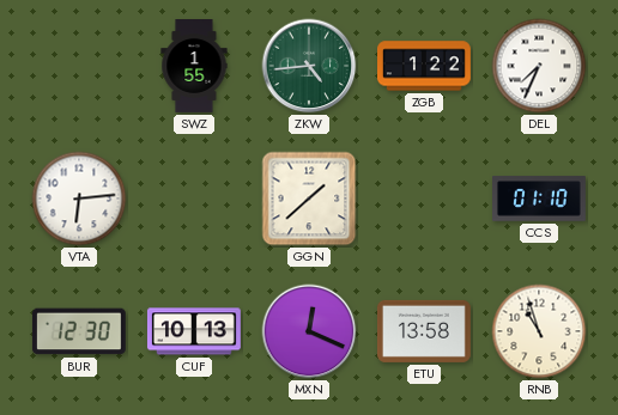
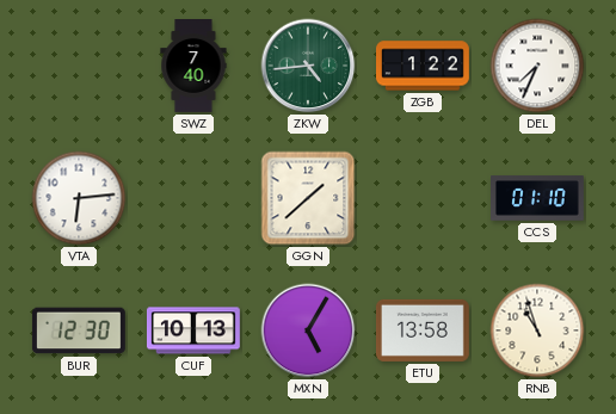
SWZ: 1:55 -> 7:40 (193, 67)
MXN: 12:19 -> 5:05 (308, 330)
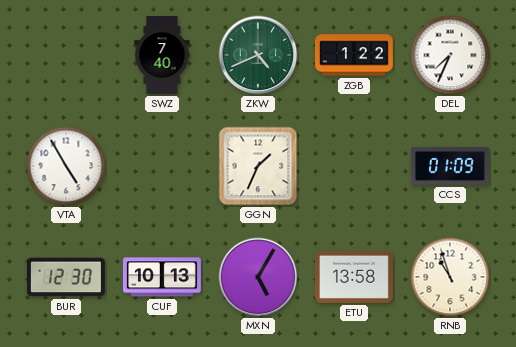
ZKW: 4:44 -> 4:41 (258, 55)
VTA: 6:14 -> 4:55 (66, 166)
GGN: 1:38 -> 1:34 (258, 166)
CCS: 01:10 -> 01:09 (451, 166)
